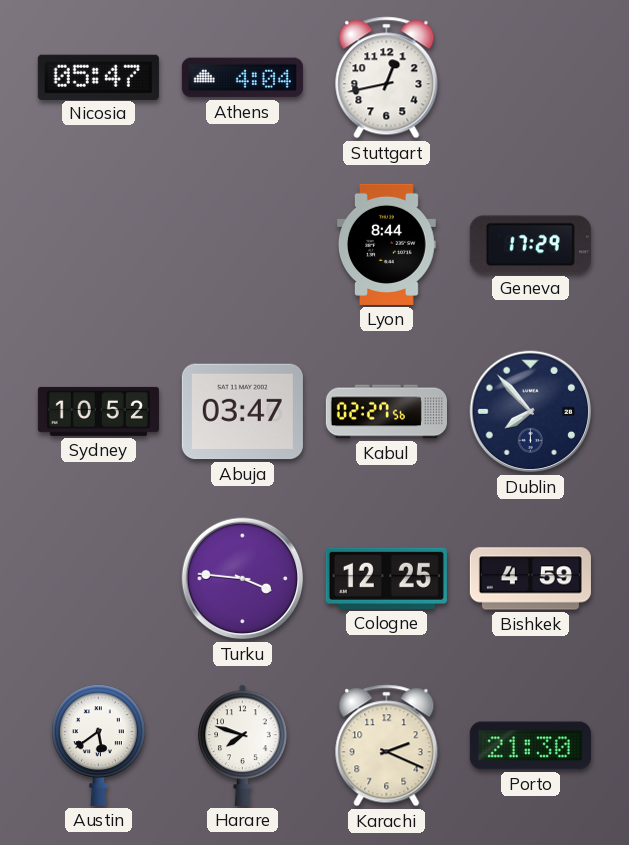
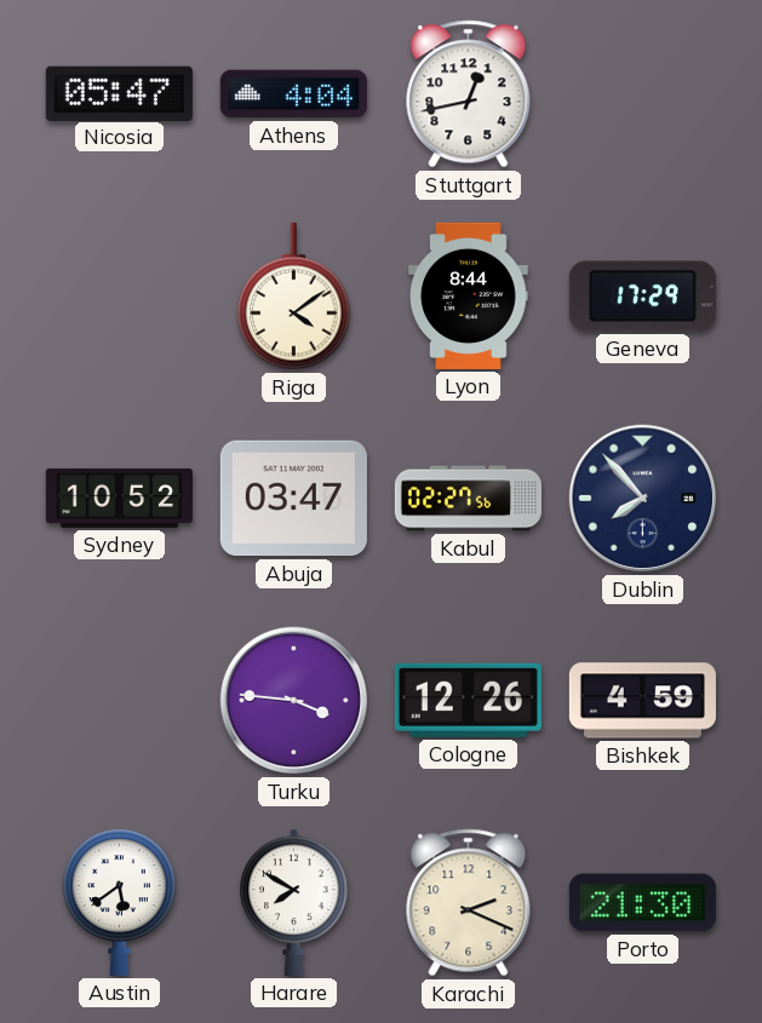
Riga: none -> 4:09 (294, 297)
Cologne: 12:25 -> 12:26 (468, 700)
Harare: 7:48 -> 7:50 (294, 902)
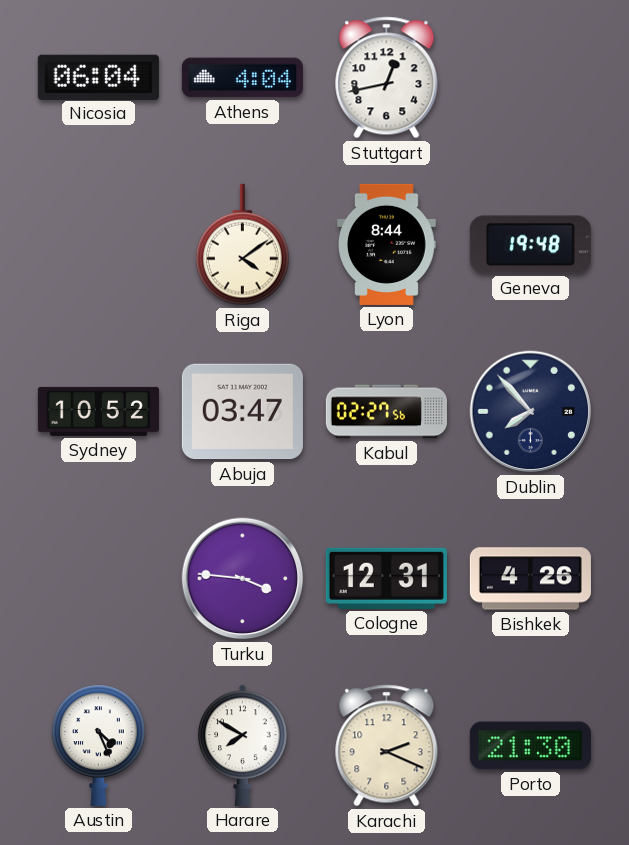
Nicosia: 05:47 -> 06:04 (98, 77)
Geneva: 17:29 -> 19:48 (530, 245)
Cologne: 12:26 -> 12:31 (386, 578)
Bishkek: 4:59 -> 4:26 (530, 579)
Austin: 5:39 -> 4:26 (99, 745)
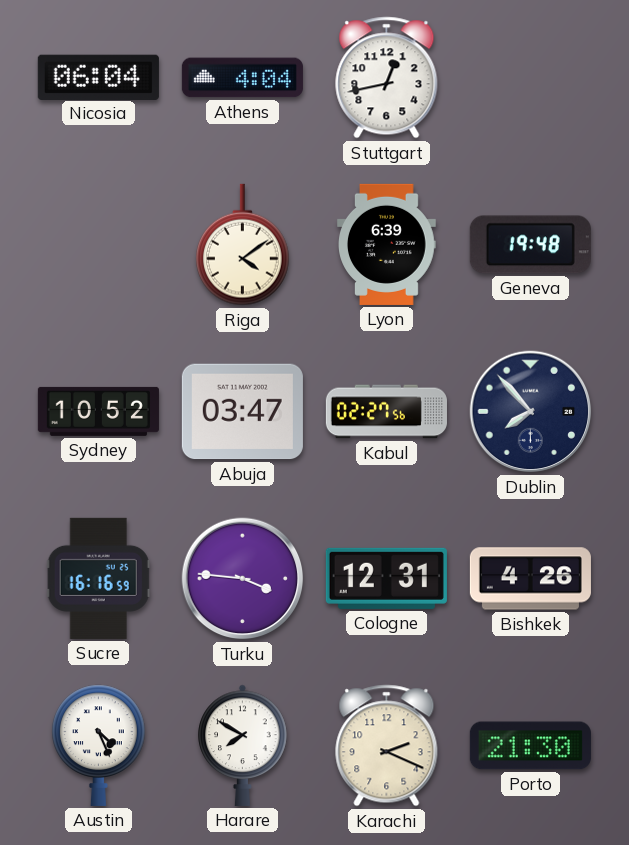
Lyon: 8:44 -> 6:39 (387, 244)
Sucre: none -> 16:16 (98, 578)
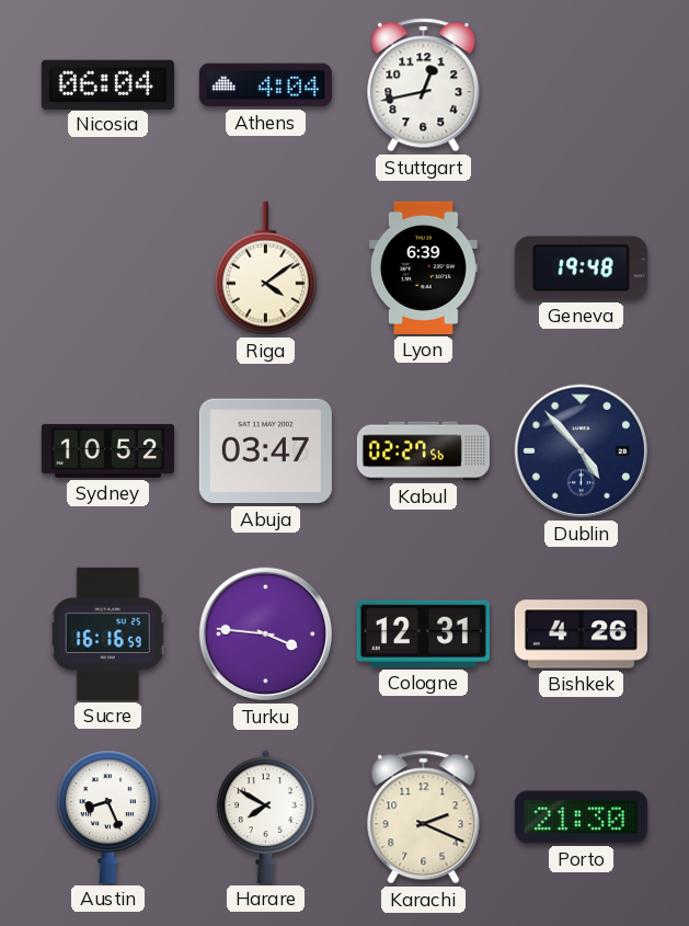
Dublin: 7:53 -> 4:53 (582, 451)
Austin: 4:26 -> 8:26 (108, 816)
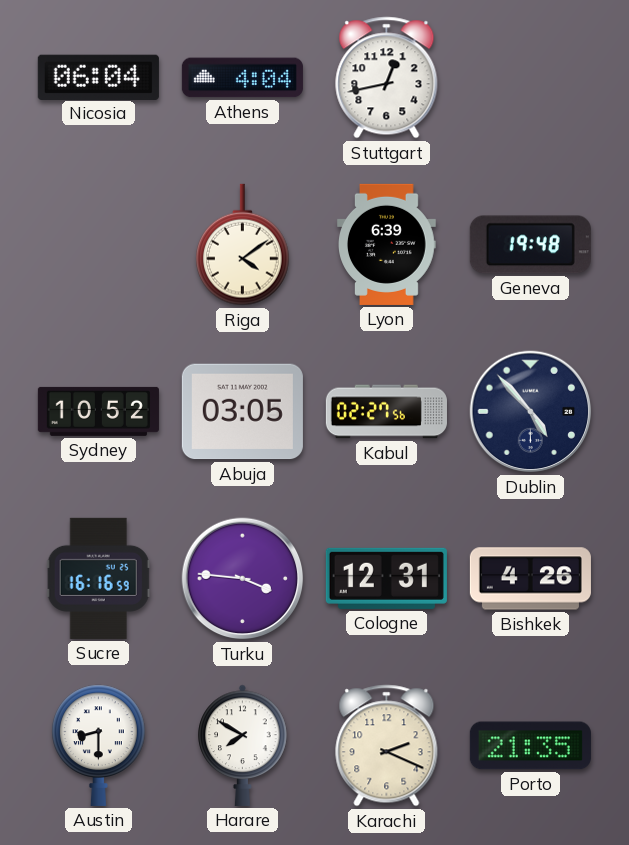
Abuja: 03:47 -> 03:05 (242, 412)
Austin: 8:26 -> 8:30 (99, 745)
Porto: 21:30 -> 21:35 (530, 746)
